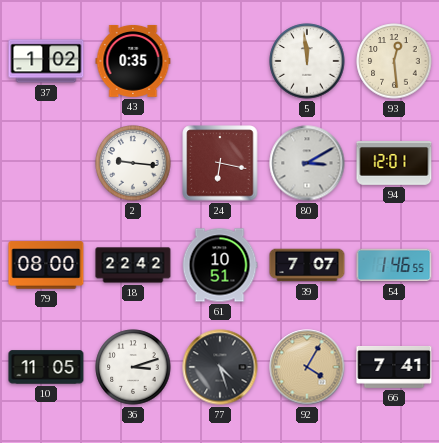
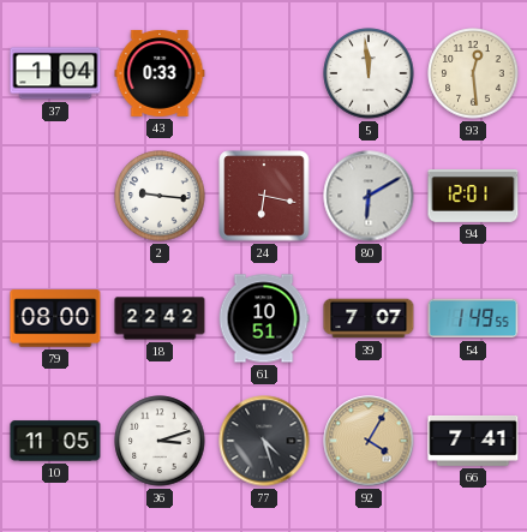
37: 1:02 -> 1:04 (55, 73)
43: 0:35 -> 0:33 (160, 73)
80: 3:10 -> 6:10 (369, 196)
54: 1:46 -> 1:49 (473, 318)
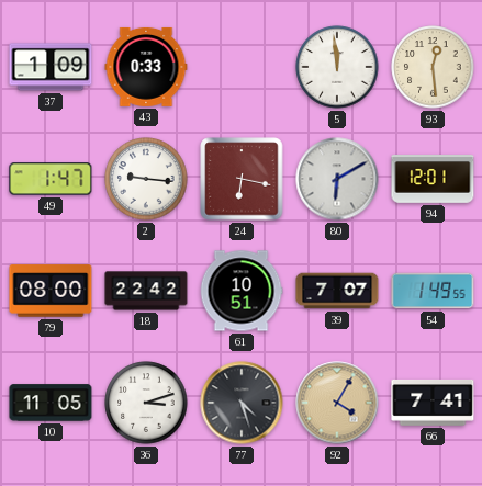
37: 1:04 -> 1:09 (51, 67)
49: none -> 1:47 (51, 179)
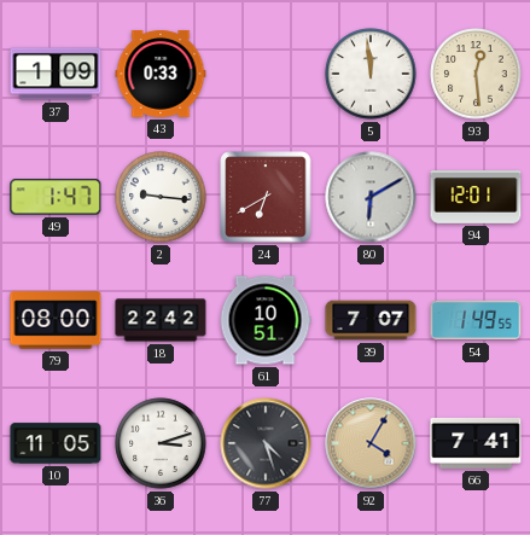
24: 6:17 -> 6:40 (266, 197)
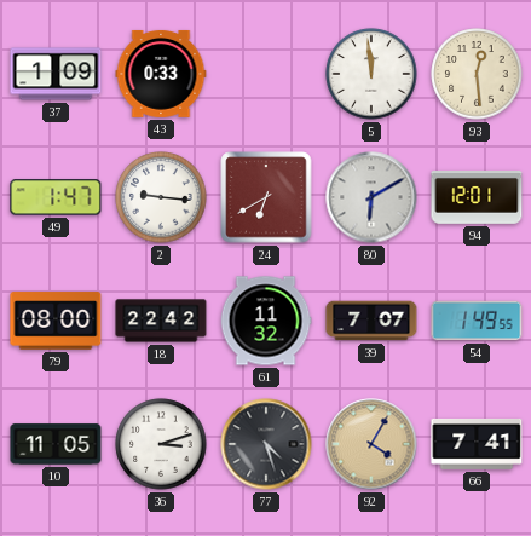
61: 10:51 -> 11:32 (266, 321)
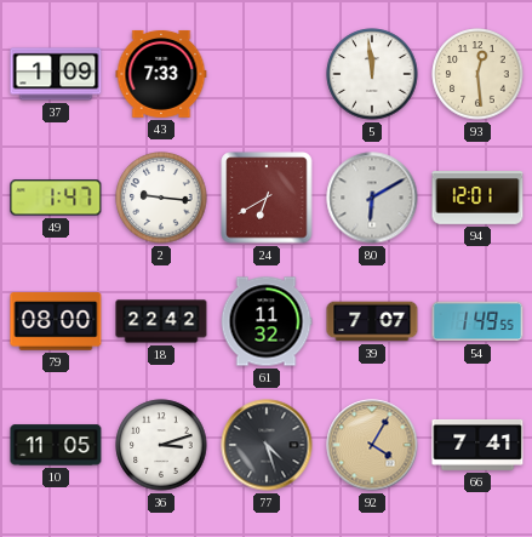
43: 0:33 -> 7:33 (161, 74)
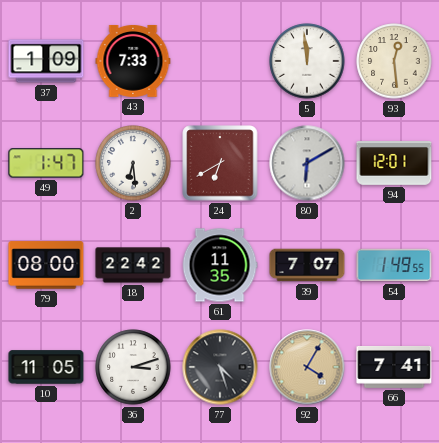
2: 9:16 -> 6:29 (133, 163)
61: 11:32 -> 11:35 (220, 265)
